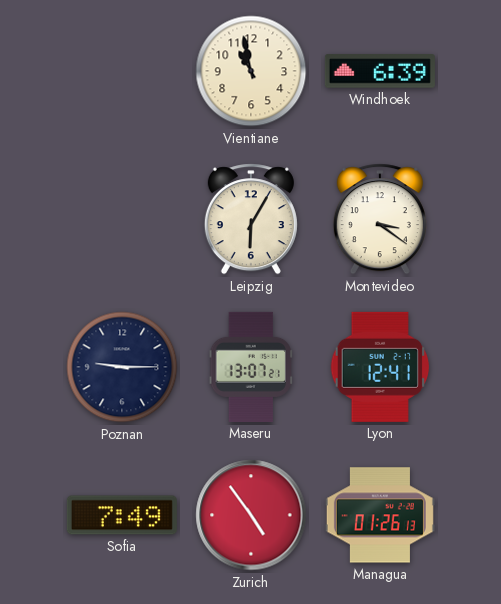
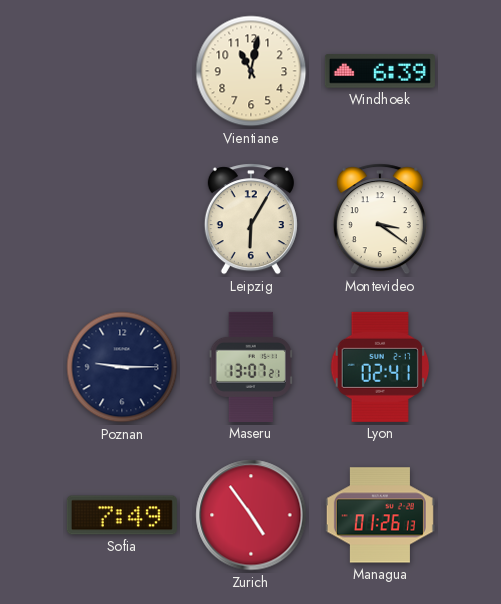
Vientiane: 10:58 -> 11:02 (251, 71)
Lyon: 12:41 -> 02:41 (380, 367)
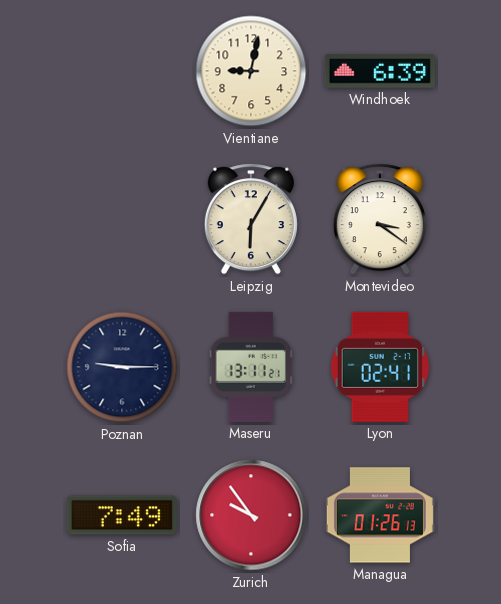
Vientiane: 11:02 -> 9:02 (251, 71)
Maseru: 13:07 -> 13:11 (251, 367)
Zurich: 4:54 -> 9:54 (251, 515)
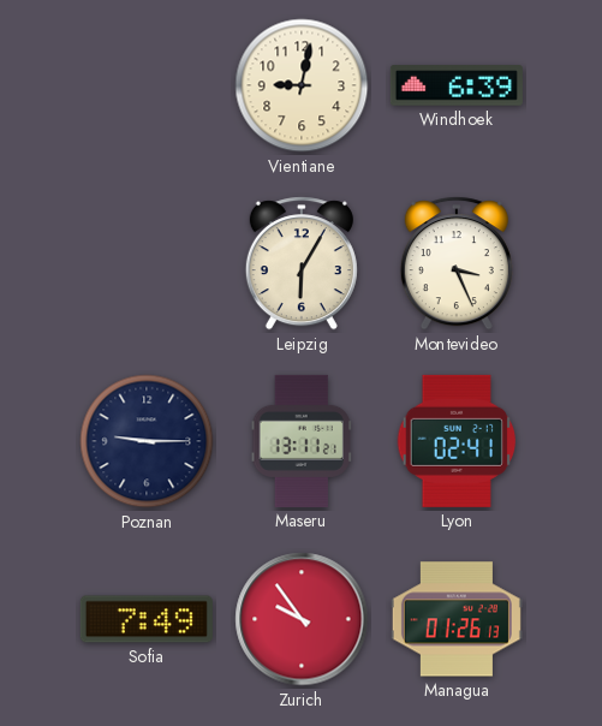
Montevideo: 3:21 -> 3:26 (457, 263)
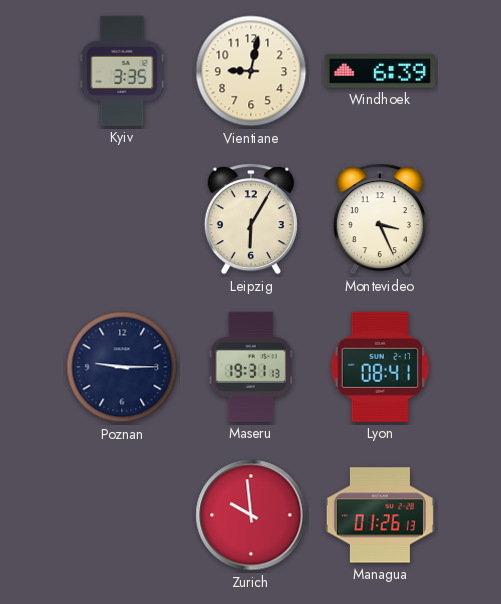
Kyiv: none -> 3:35 (122, 71)
Maseru: 13:11 -> 19:31 (251, 367)
Lyon: 02:41 -> 08:41 (380, 367)
Sofia: 7:49 -> none (147, 619)
Zurich: 9:54 -> 9:59 (251, 515)
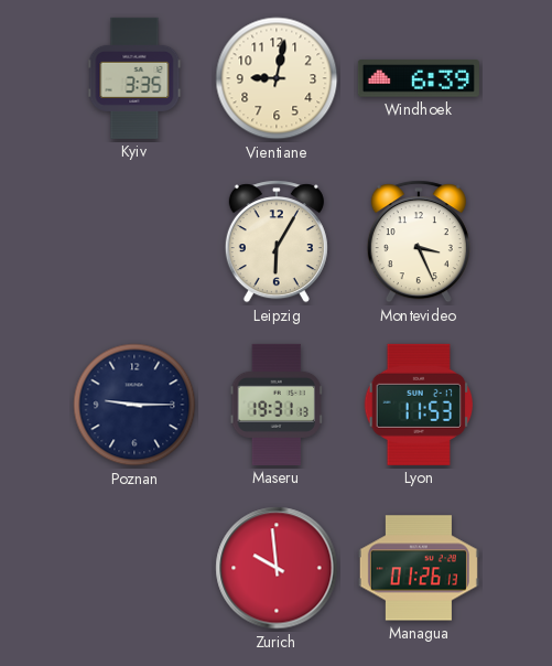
Lyon: 08:41 -> 11:53 (419, 405)
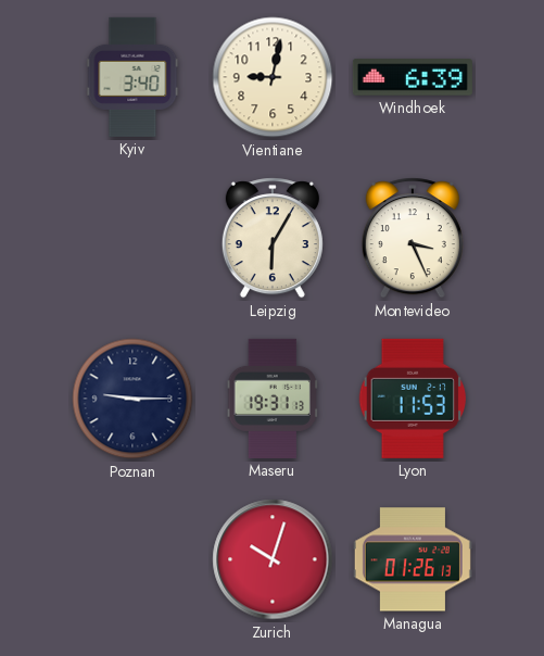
Kyiv: 3:35 -> 3:40 (132, 77)
Zurich: 9:59 -> 10:03 (273, 559)
